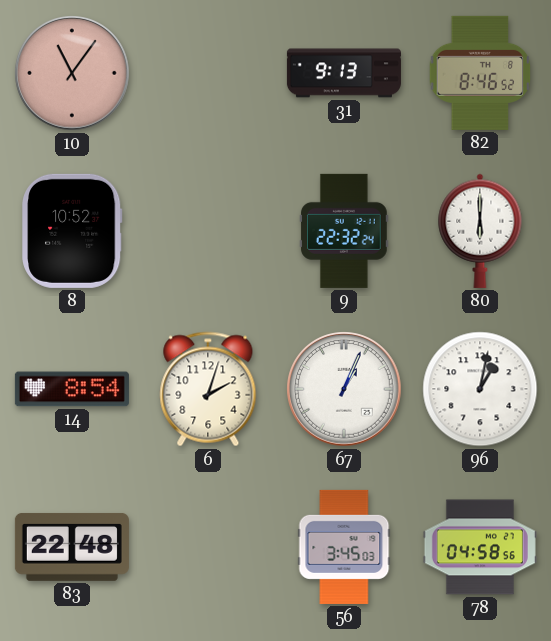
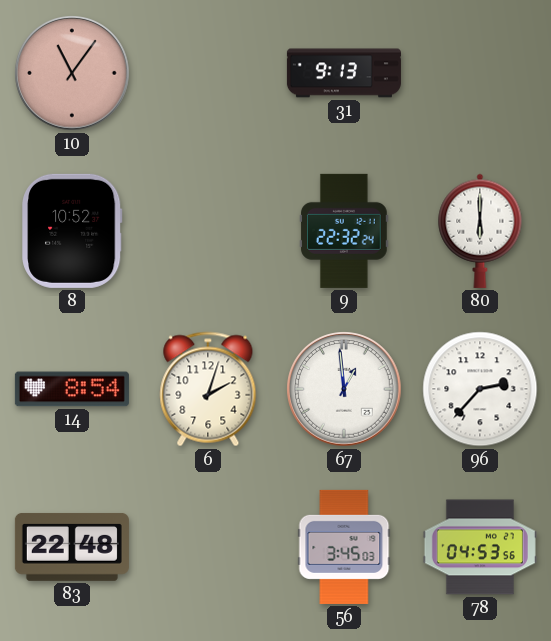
82: 8:46 -> none (480, 73)
67: 1:04 -> 12:59 (344, 389)
96: 1:02 -> 2:37 (480, 389)
78: 04:58 -> 04:53 (480, 547)
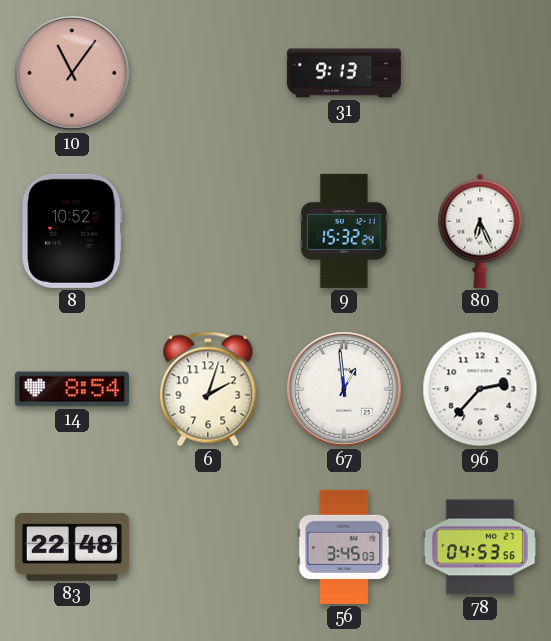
9: 22:32 -> 15:32 (344, 231)
80: 6:00 -> 6:26 (480, 231)
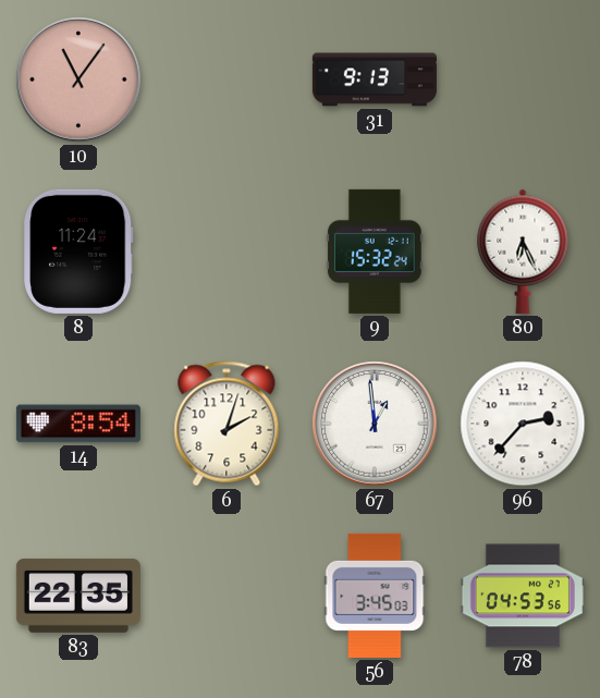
8: 10:52 -> 11:24 (79, 252)
83: 22:48 -> 22:35 (78, 596)
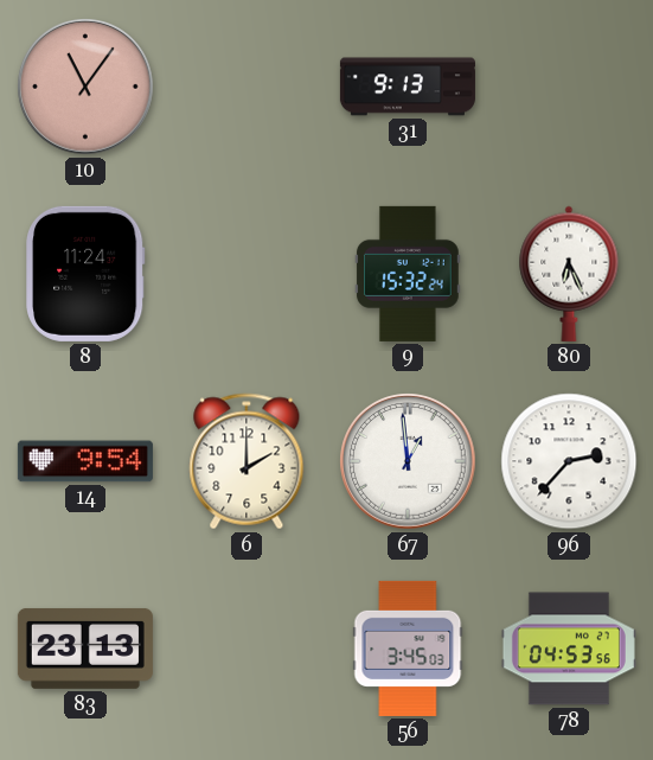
14: 8:54 -> 9:54 (85, 461)
6: 2:03 -> 2:00 (247, 461)
83: 22:35 -> 23:13 (85, 649)
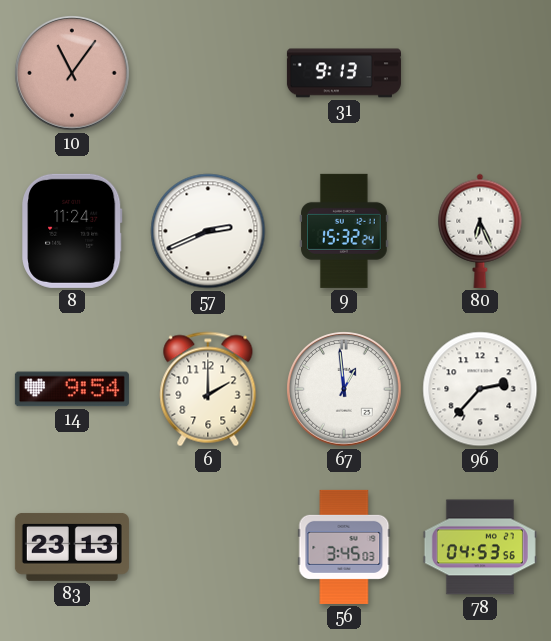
57: none -> 2:41 (208, 231)
